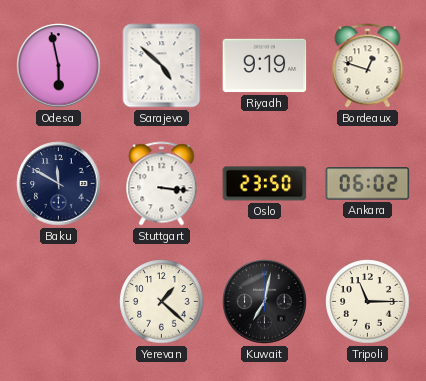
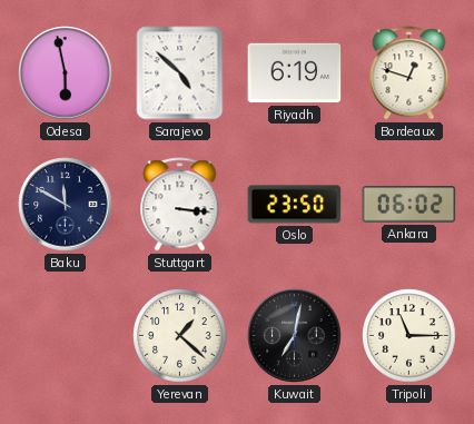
Riyadh: 9:19 -> 6:19 (295, 73)
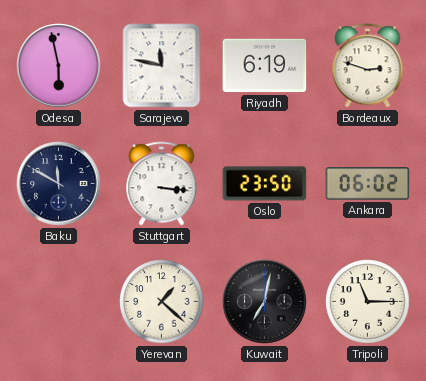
Sarajevo: 4:52 -> 11:47 (162, 66)
Bordeaux: 12:48 -> 2:48 (368, 66)
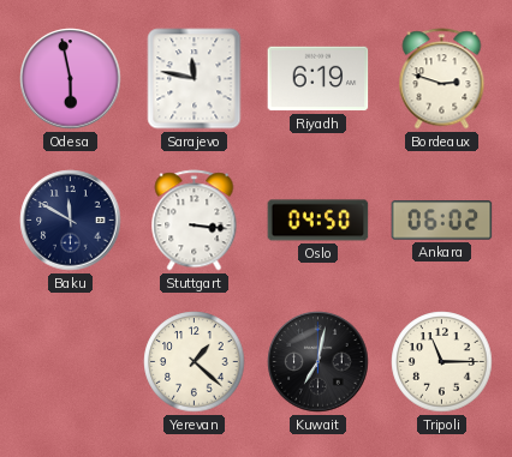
Oslo: 23:50 -> 04:50 (318, 221)
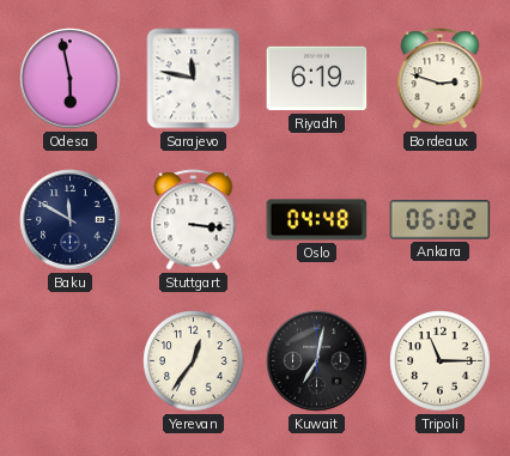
Oslo: 04:50 -> 04:48 (317, 220)
Yerevan: 1:22 -> 12:36 (194, 361)
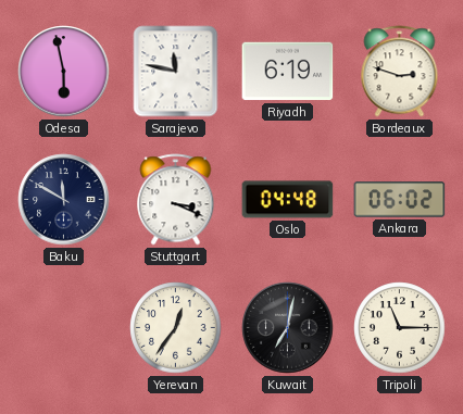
Stuttgart: 3:16 -> 3:19 (176, 200)
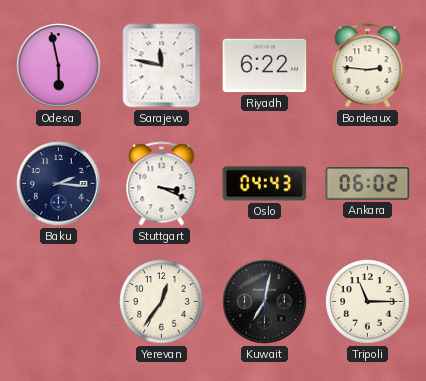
Riyadh: 6:19 -> 6:22 (265, 66)
Bordeaux: 2:48 -> 2:46 (368, 66)
Baku: 11:50 -> 2:16 (59, 184)
Oslo: 04:48 -> 04:43 (265, 184)
